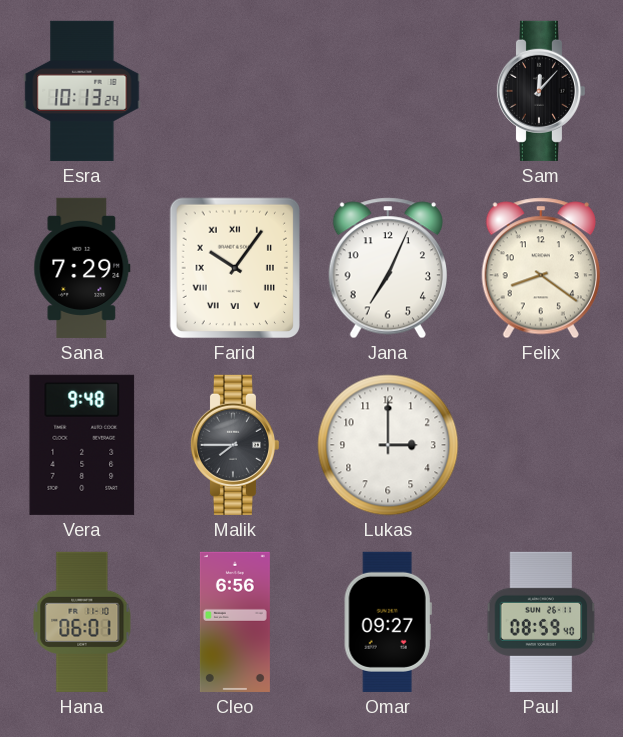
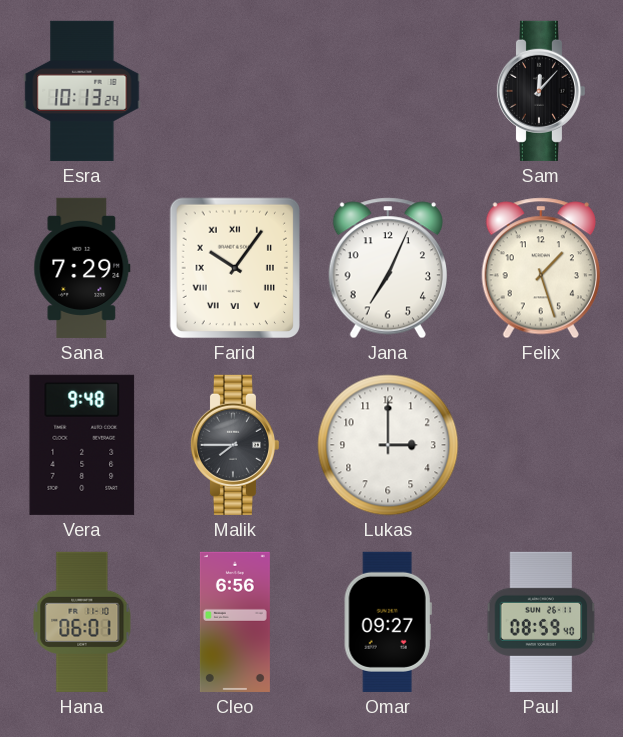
Felix: 8:21 -> 1:27 (540, 268)
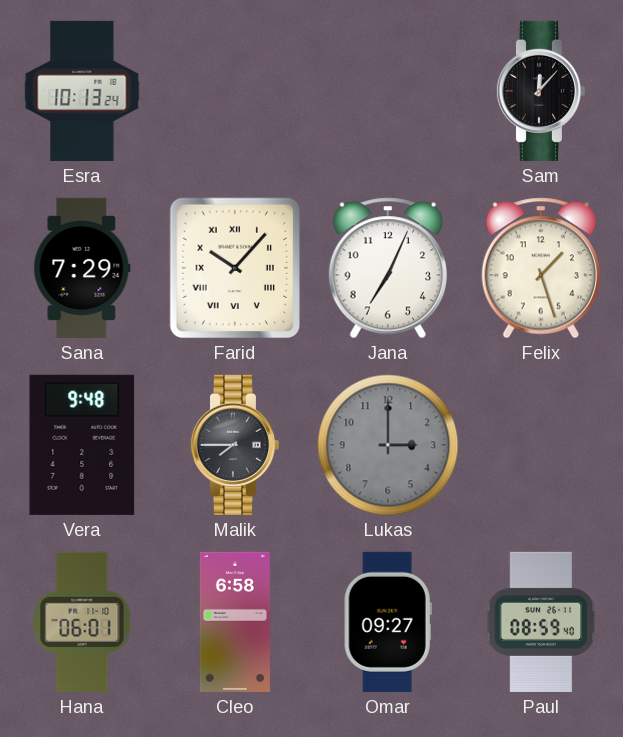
Farid: 10:06 -> 10:07 (235, 268)
Lukas dial: white -> grey (388, 445)
Cleo: 6:56 -> 6:58 (235, 622)
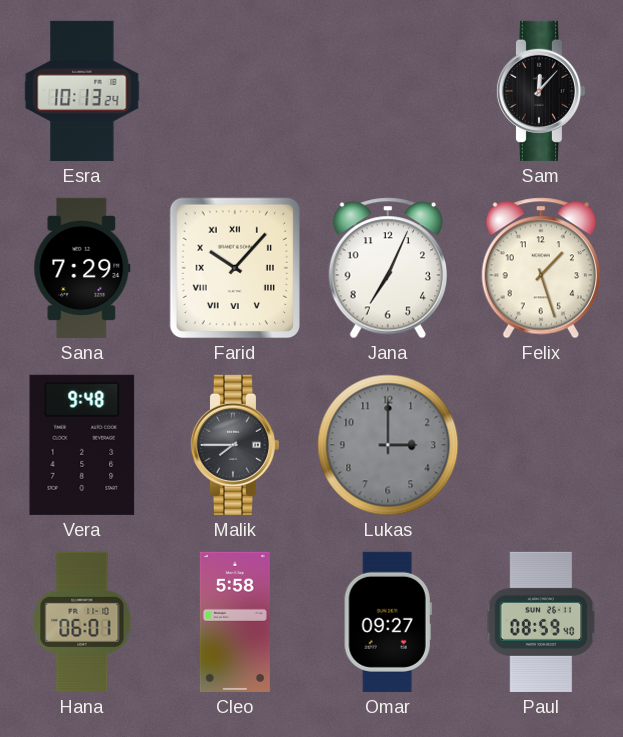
Cleo: 6:58 -> 5:58 (235, 622)
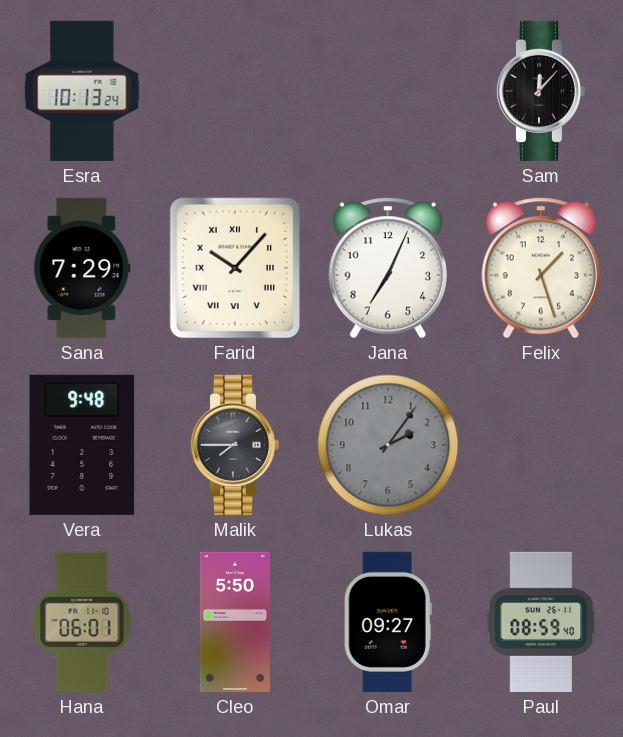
Lukas: 3:00 -> 2:06 (388, 445)
Cleo: 5:58 -> 5:50 (235, 622)
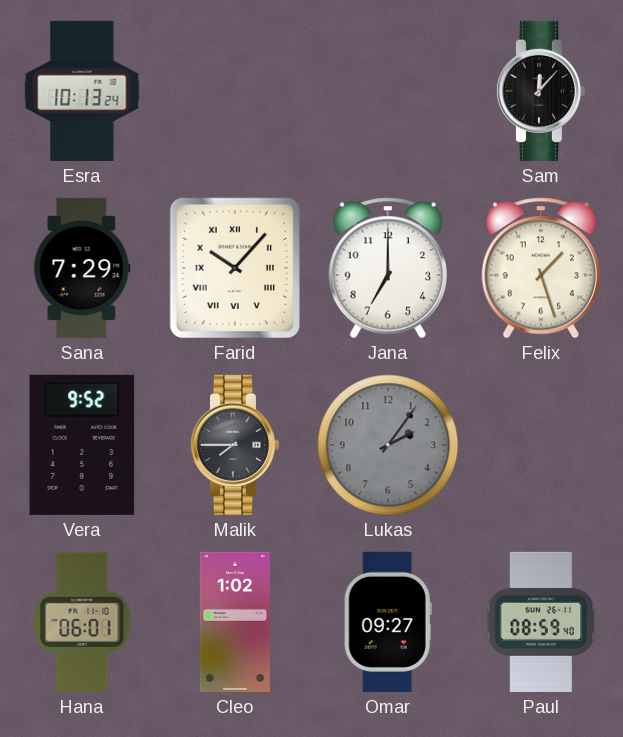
Jana: 7:04 -> 7:00 (387, 268)
Vera: 9:48 -> 9:52 (82, 445)
Cleo: 5:50 -> 1:02 (235, 622)
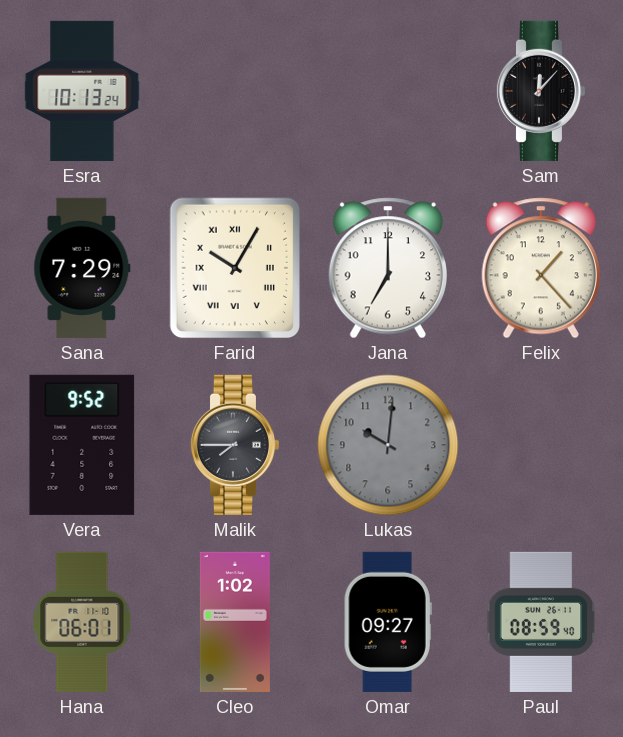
Farid: 10:07 -> 10:05 (235, 268)
Felix: 1:27 -> 1:23 (540, 268)
Lukas: 2:06 -> 10:01 (388, 445)
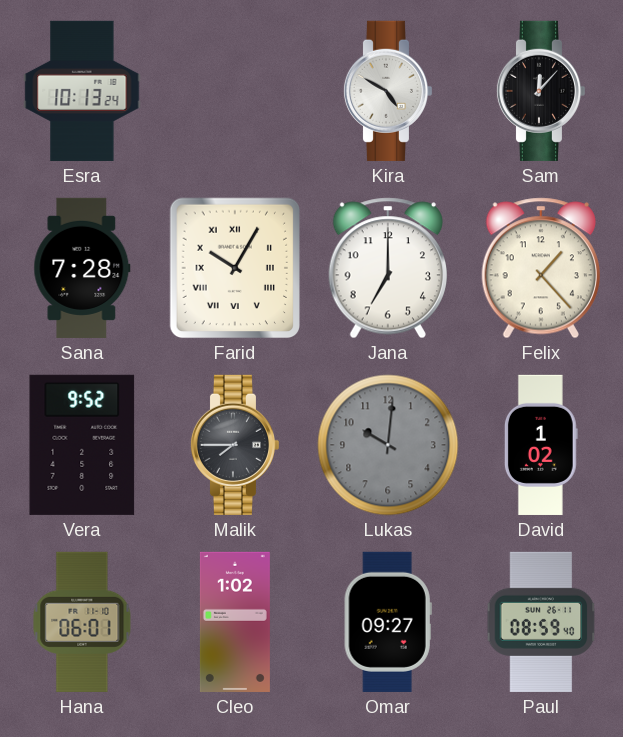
Kira: none -> 4:50 (387, 91)
Sana: 7:29 -> 7:28 (82, 268)
David: none -> 1:02 (541, 445)
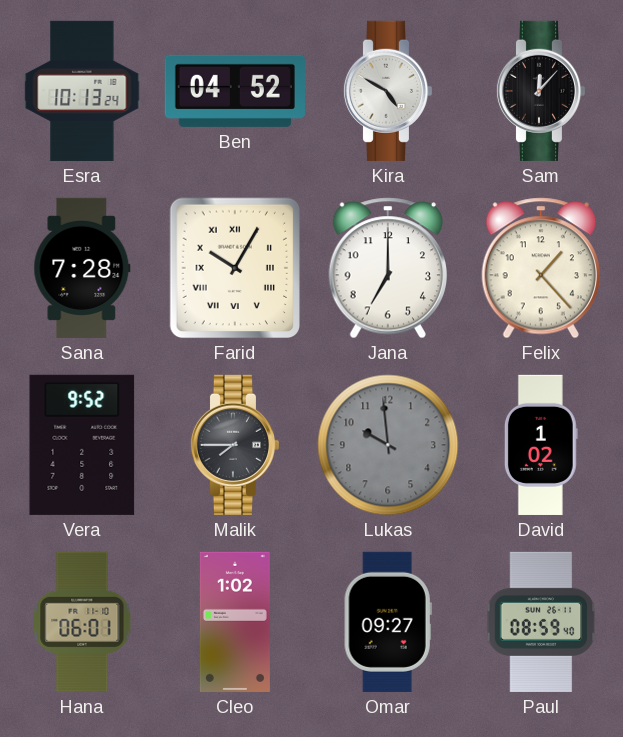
Ben: none -> 04:52 (235, 91)
Lukas: 10:01 -> 9:59 (388, 445)
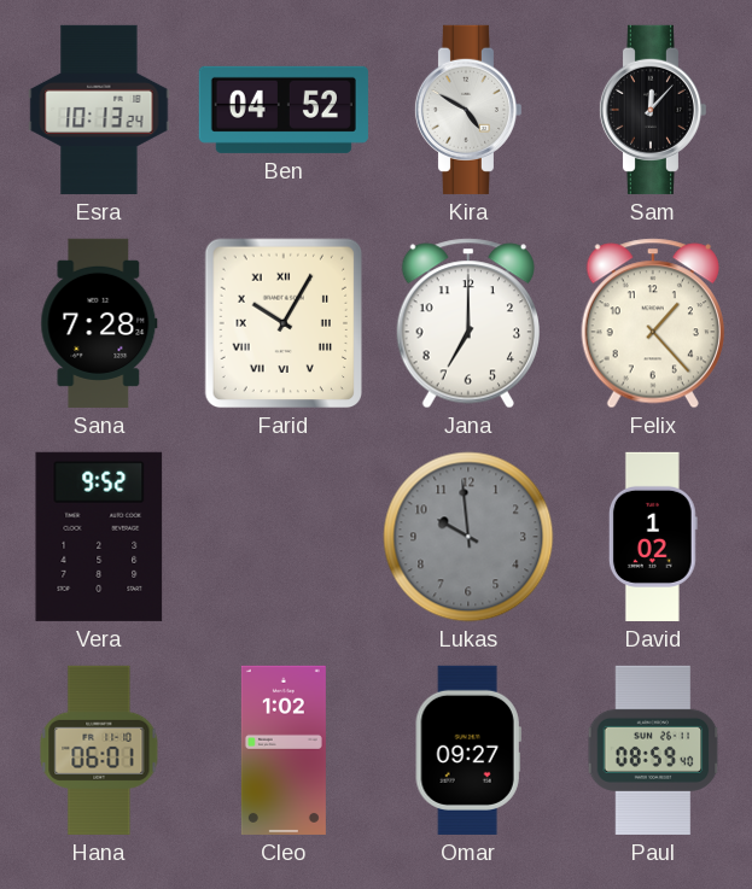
Malik: 7:45 -> none (234, 445)
